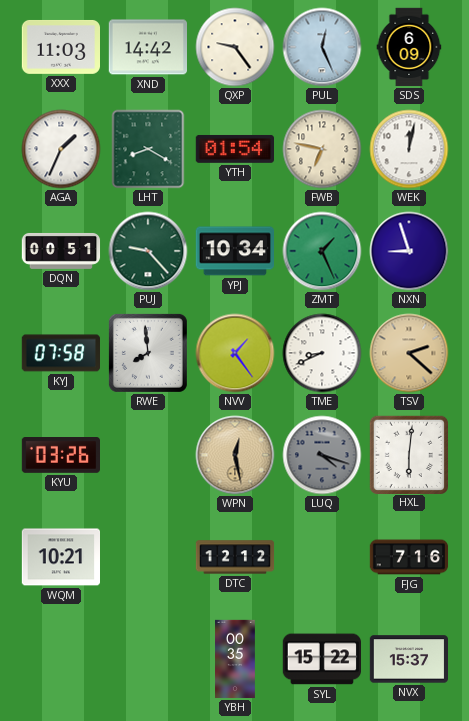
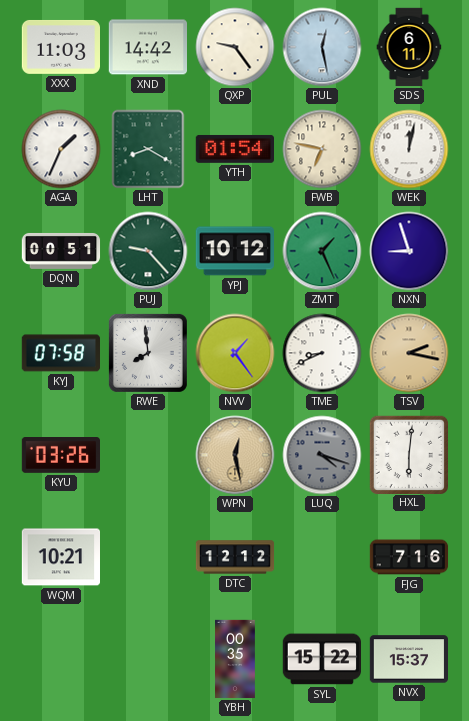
PUL: 12:26 -> 12:28 (322, 47)
SDS: 6:09 -> 6:11 (409, 47)
YPJ: 10:34 -> 10:12 (234, 251)
TSV: 2:22 -> 2:17 (409, 353)
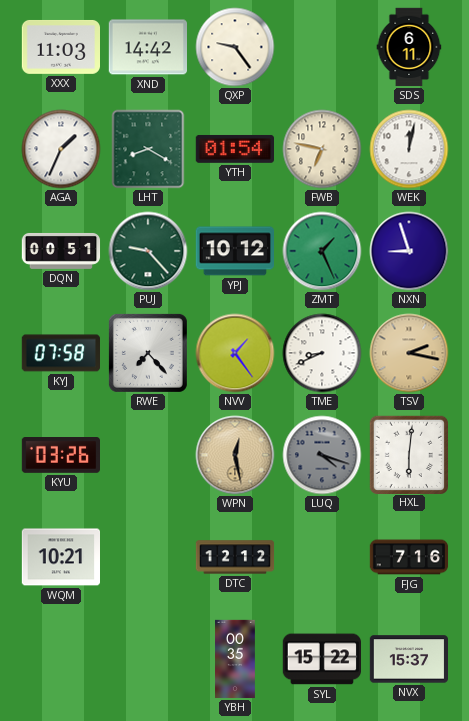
PUL: 12:28 -> none (322, 47)
RWE: 7:59 -> 7:23 (148, 353)
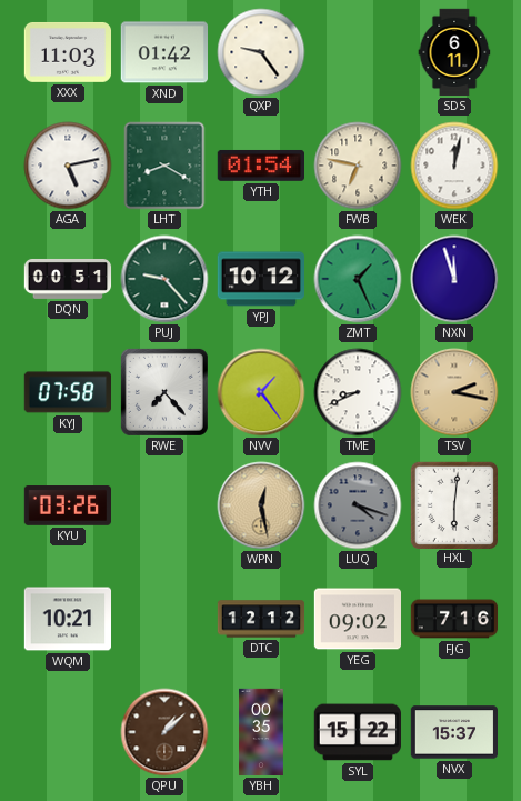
XND: 14:42 -> 01:42 (163, 52)
AGA: 1:34 -> 5:13 (68, 166)
NXN: 8:57 -> 11:57 (454, 279)
YEG: none -> 09:02 (358, 619)
QPU: none -> 1:08 (164, 732)
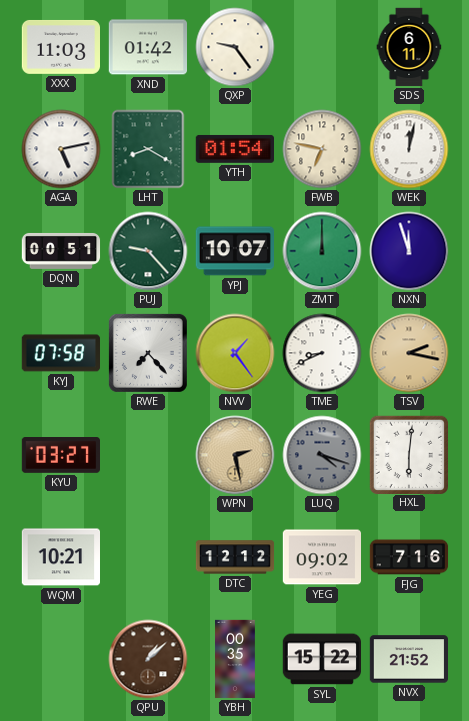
YPJ: 10:12 -> 10:07 (234, 251)
ZMT: 1:26 -> 12:00 (322, 251)
KYU: 03:26 -> 03:27 (60, 456)
WPN: 12:28 -> 2:28 (235, 455)
NVX: 15:37 -> 21:52 (409, 659)
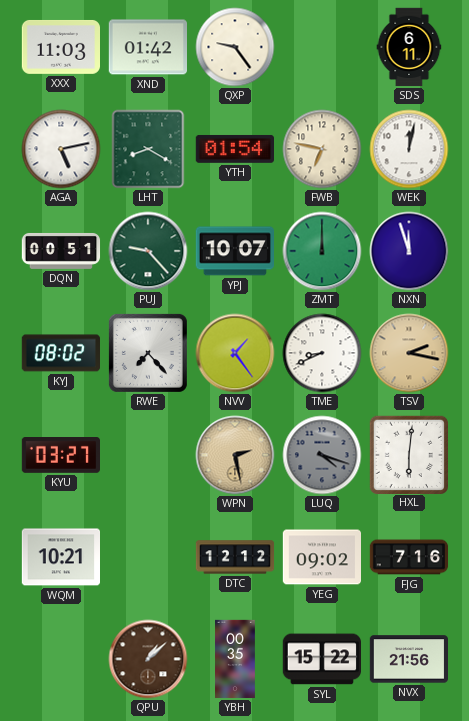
KYJ: 07:58 -> 08:02 (60, 353)
NVX: 21:52 -> 21:56 (409, 659)
